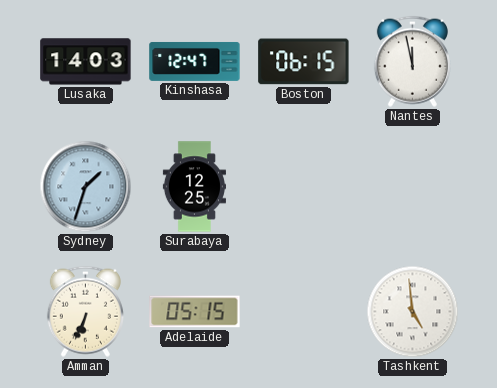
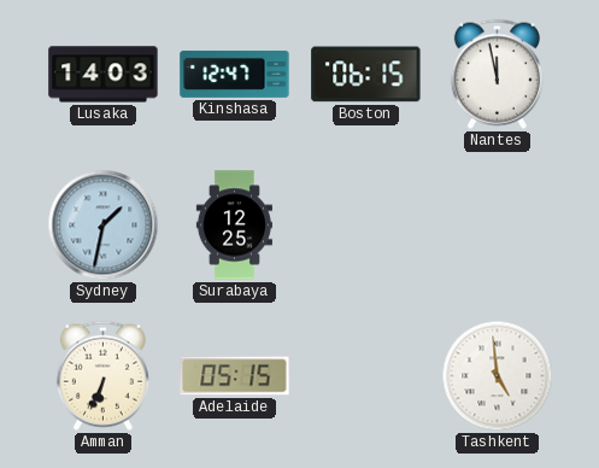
Sydney: 1:33 -> 1:32 (104, 226)
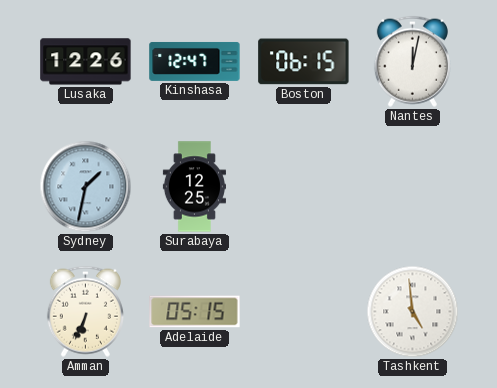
Lusaka: 14:03 -> 12:26 (86, 62)
Nantes: 11:58 -> 12:02 (412, 61)
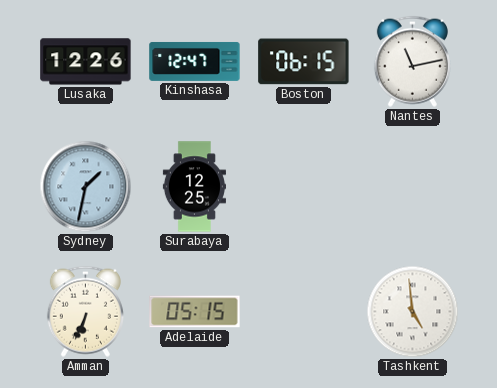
Nantes: 12:02 -> 11:13 (412, 61)
